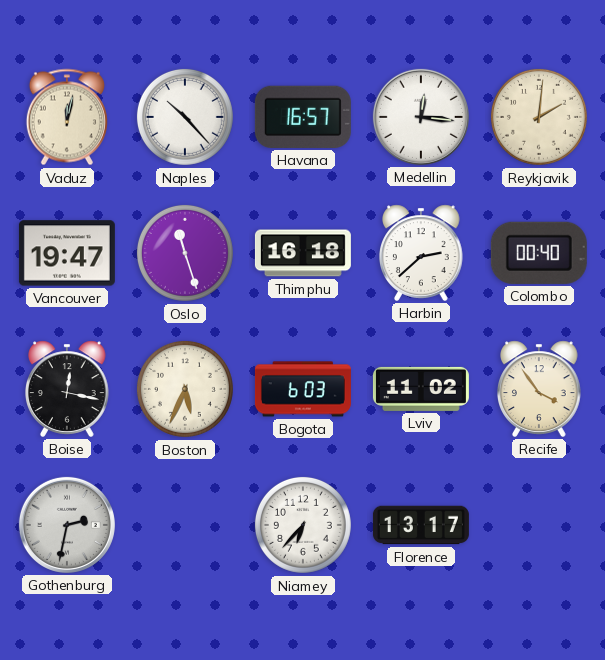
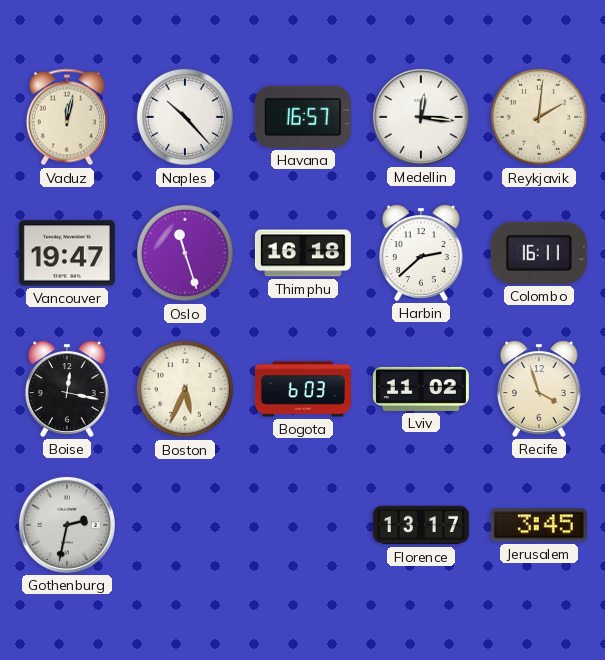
Colombo: 00:40 -> 16:11 (539, 253)
Recife: 3:54 -> 3:57 (540, 389)
Niamey: 6:37 -> none (303, 525)
Jerusalem: none -> 3:45 (539, 525)
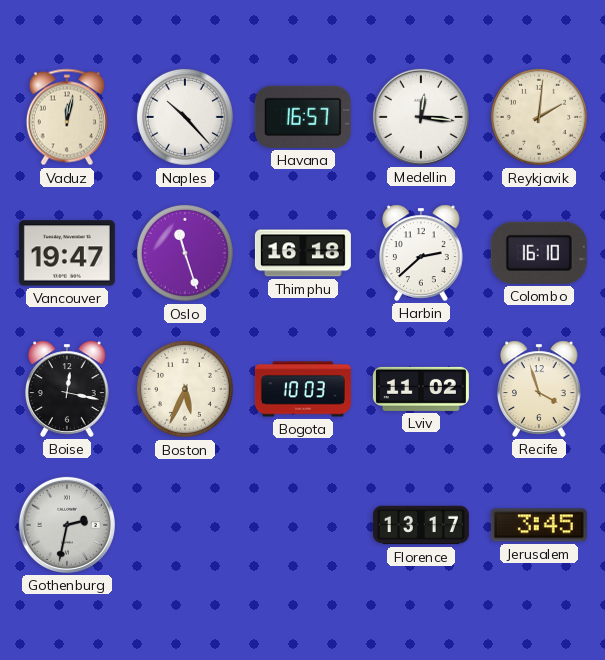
Colombo: 16:11 -> 16:10 (539, 253)
Bogota: 6:03 -> 10:03 (303, 389)
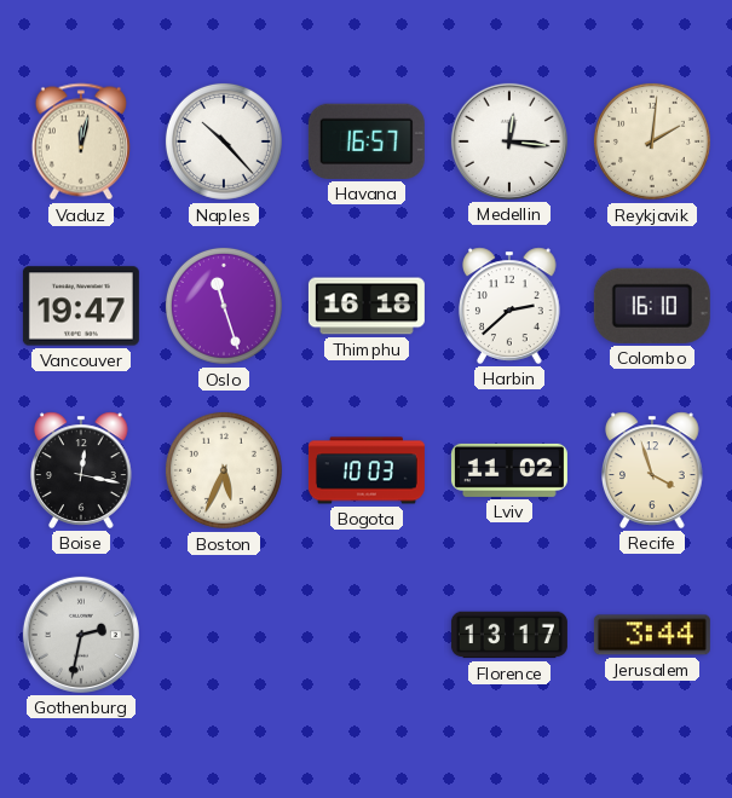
Jerusalem: 3:45 -> 3:44 (652, 635)
